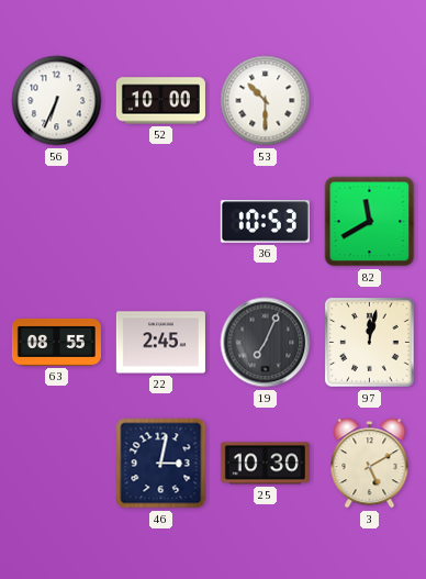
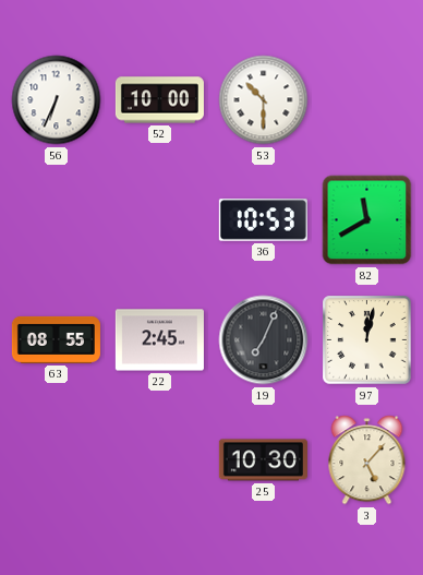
46: 3:02 -> none (161, 464)
3: 5:10 -> 5:07 (367, 460)
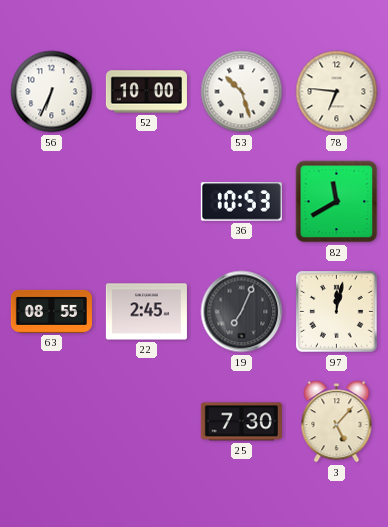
53: 10:30 -> 10:27 (242, 92)
78: none -> 6:46 (337, 92)
25: 10:30 -> 7:30 (241, 422)
